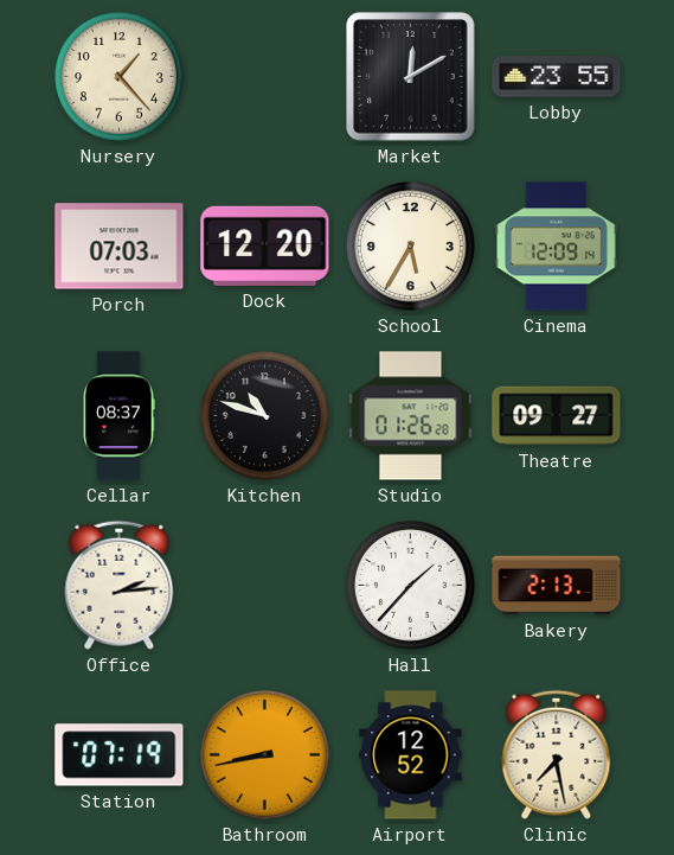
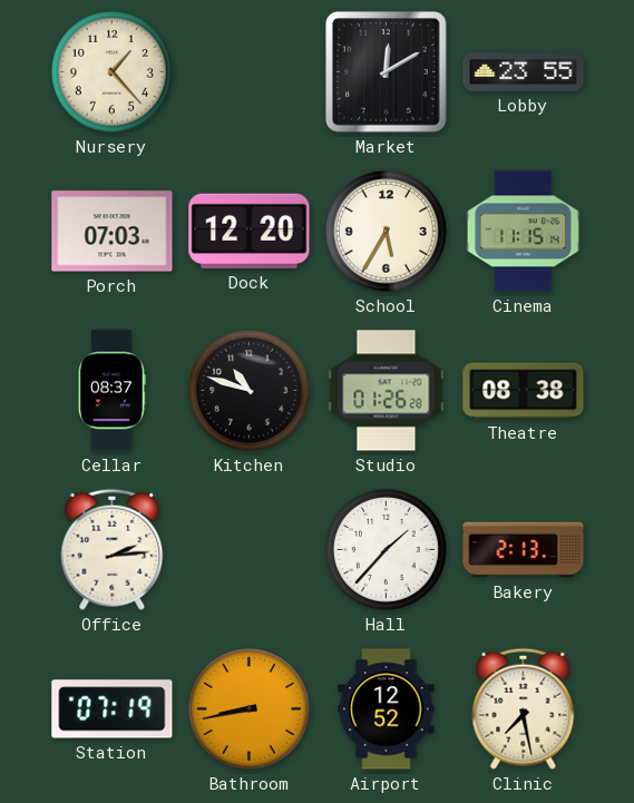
Cinema: 12:09 -> 11:15 (523, 232)
Theatre: 09:27 -> 08:38 (524, 391)
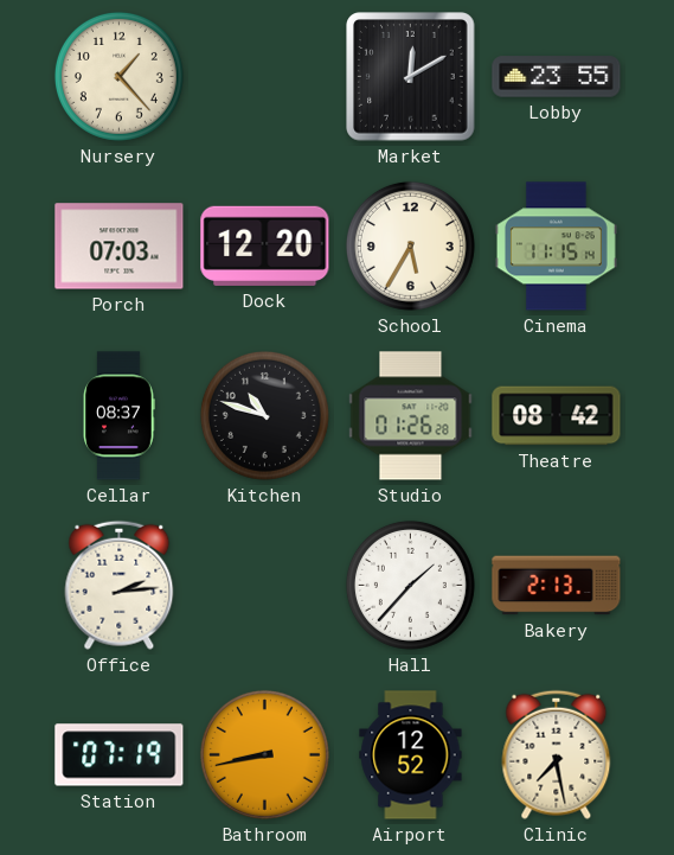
Theatre: 08:38 -> 08:42 (557, 416)
